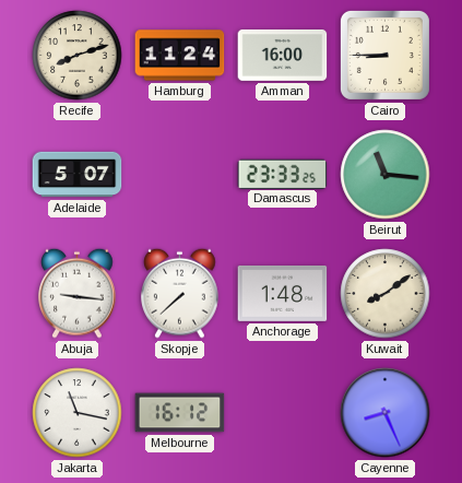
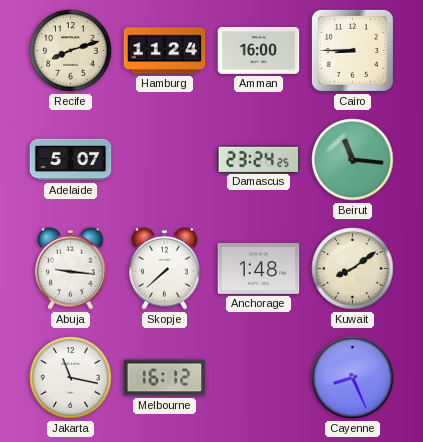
Damascus: 23:33 -> 23:24 (259, 159)
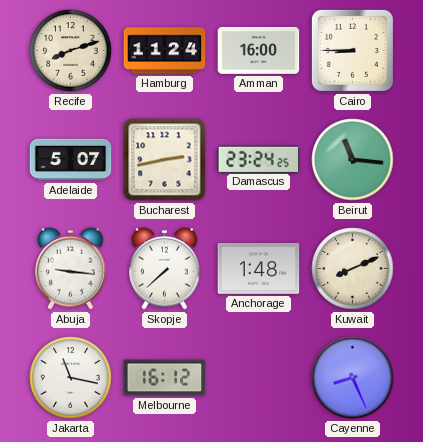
Bucharest: none -> 2:43 (165, 160)
Kuwait: 8:09 -> 8:11 (353, 269)
